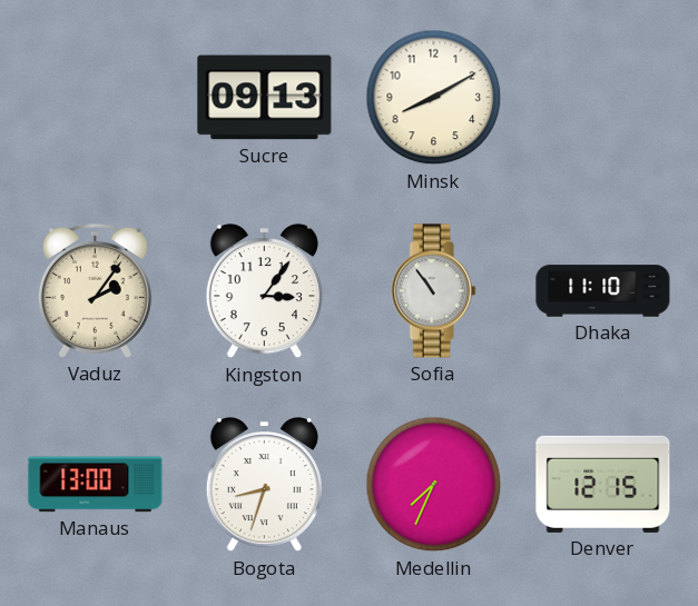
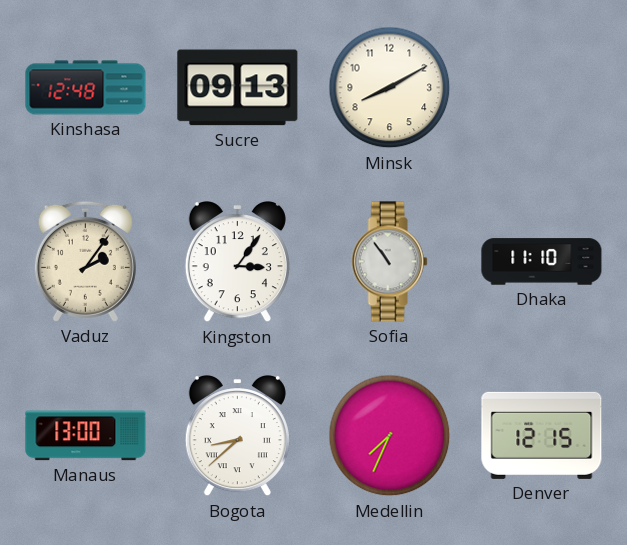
Kinshasa: none -> 12:48 (86, 88)
Bogota: 8:33 -> 8:38 (237, 437)
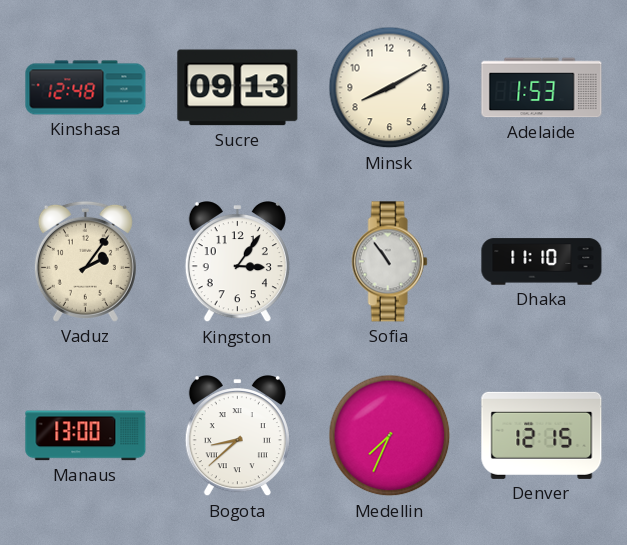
Adelaide: none -> 1:53 (542, 88)
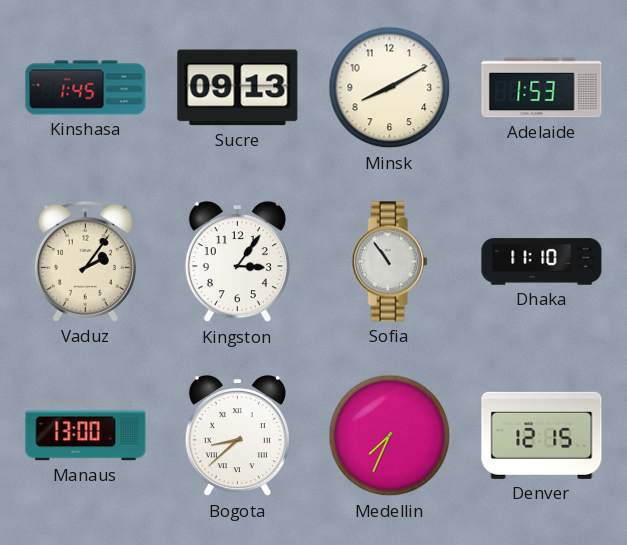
Kinshasa: 12:48 -> 1:45 (86, 88)
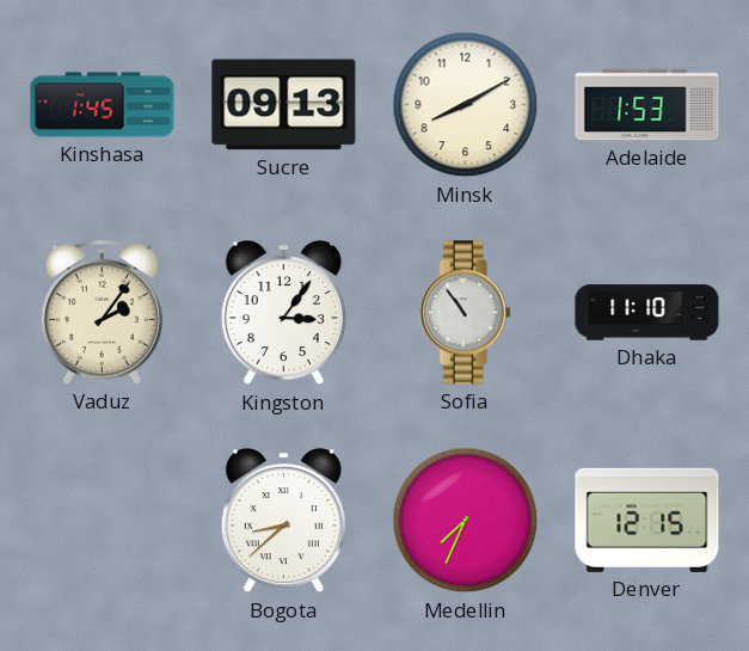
Manaus: 13:00 -> none (86, 436)
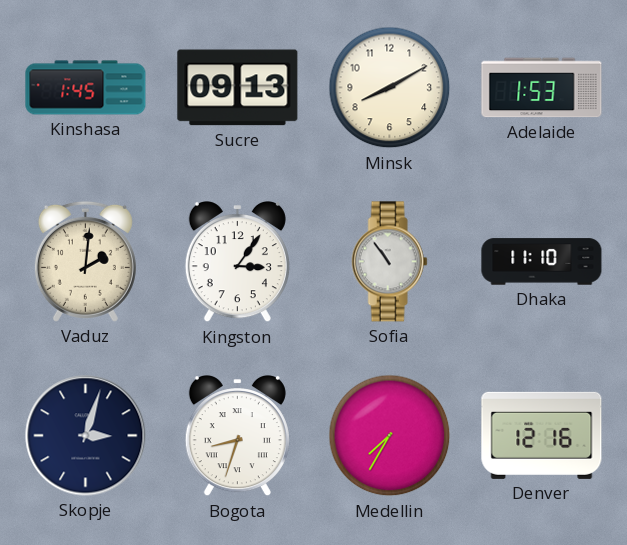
Vaduz: 2:06 -> 2:01 (85, 261)
Skopje: none -> 3:03 (86, 436)
Bogota: 8:38 -> 8:33 (237, 437)
Medellin: 7:34 -> 7:35 (390, 436)
Denver: 12:15 -> 12:16 (542, 435)
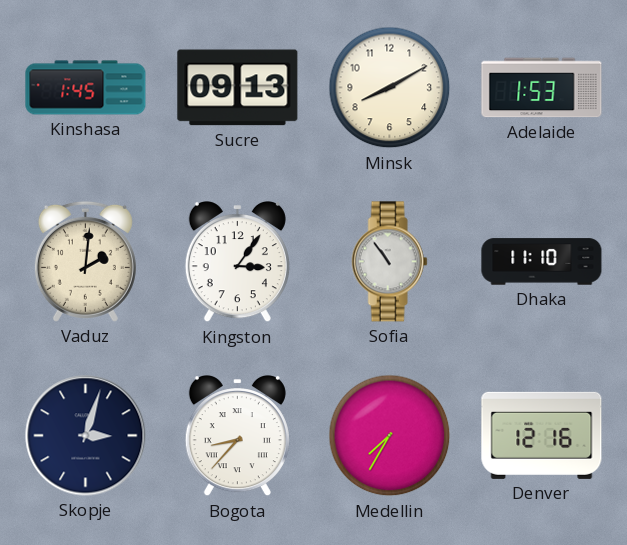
Bogota: 8:33 -> 8:37 (237, 437)
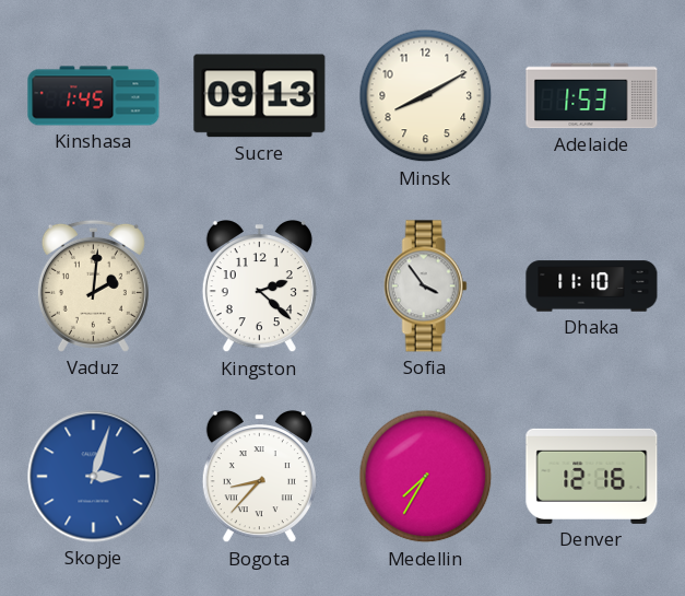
Kingston: 3:06 -> 2:22 (259, 288)
Sofia: 10:54 -> 3:54 (425, 287)
Skopje dial: navy -> blue (94, 477)
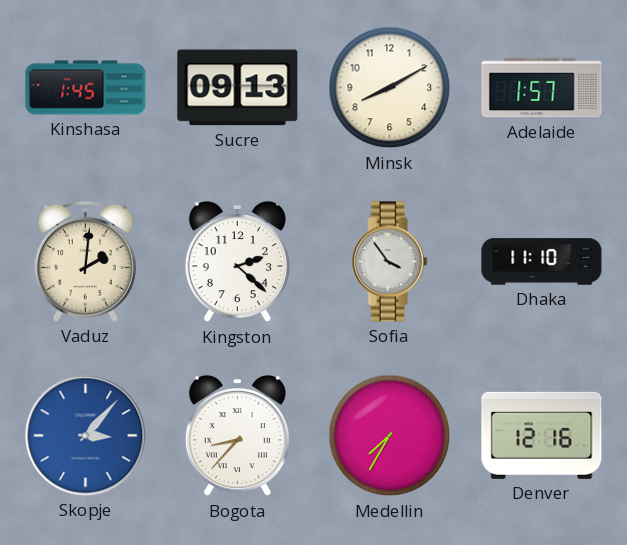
Adelaide: 1:53 -> 1:57 (542, 88)
Skopje: 3:03 -> 3:07 (86, 436)
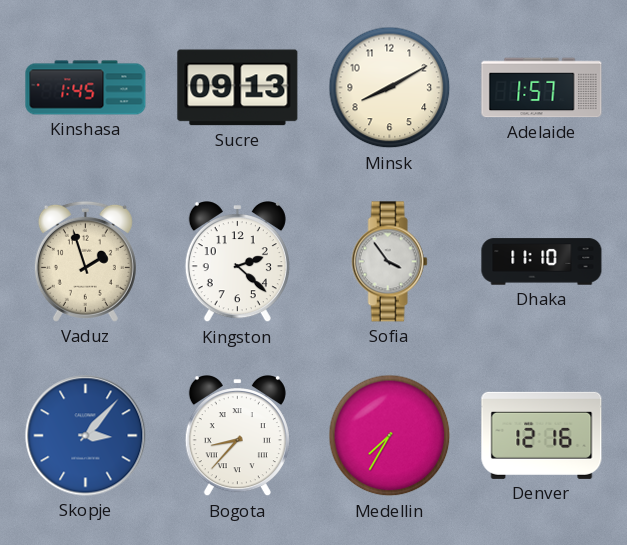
Vaduz: 2:01 -> 1:57 (85, 261)
